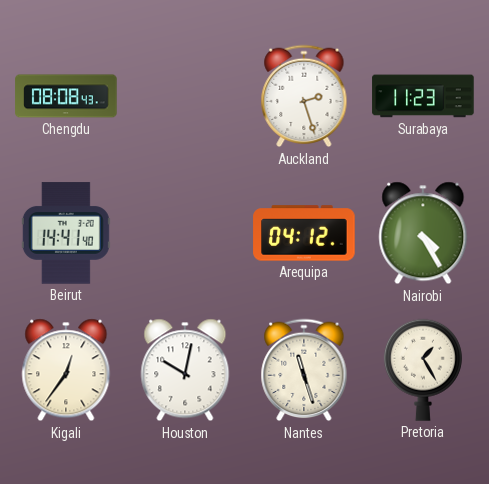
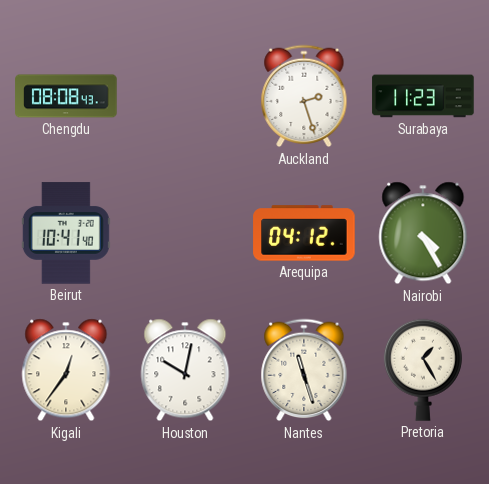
Beirut: 14:41 -> 10:41 (66, 233)
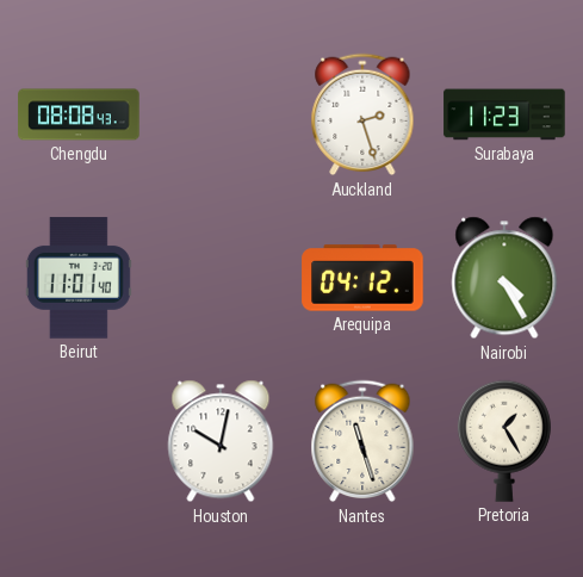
Beirut: 10:41 -> 11:01 (79, 278)
Kigali: 12:36 -> none (66, 370)
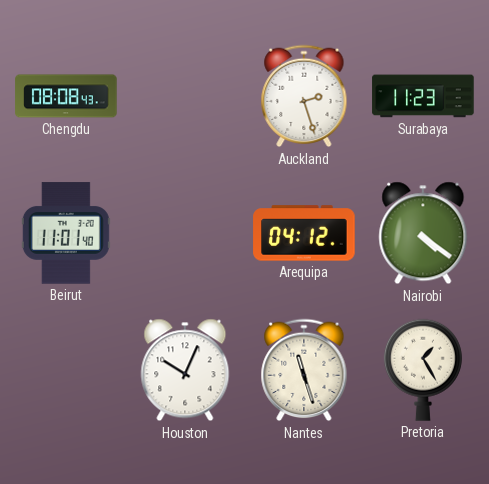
Nairobi: 4:25 -> 4:21 (423, 233)
Houston: 10:02 -> 10:04 (185, 370)
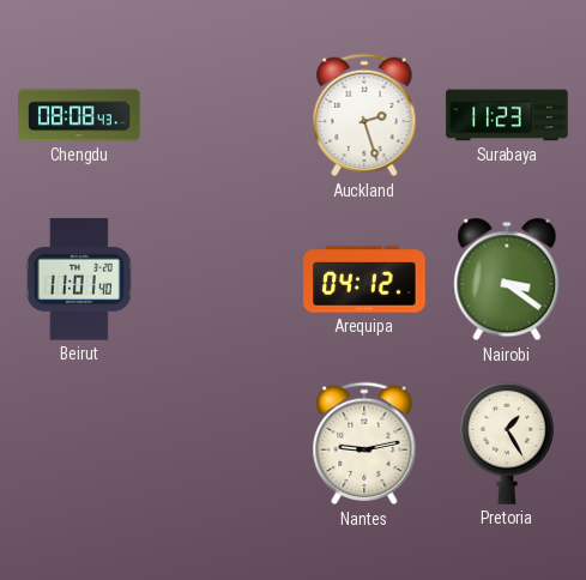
Nairobi: 4:21 -> 3:21 (507, 279)
Houston: 10:04 -> none (185, 370)
Nantes: 11:27 -> 9:13 (364, 443)
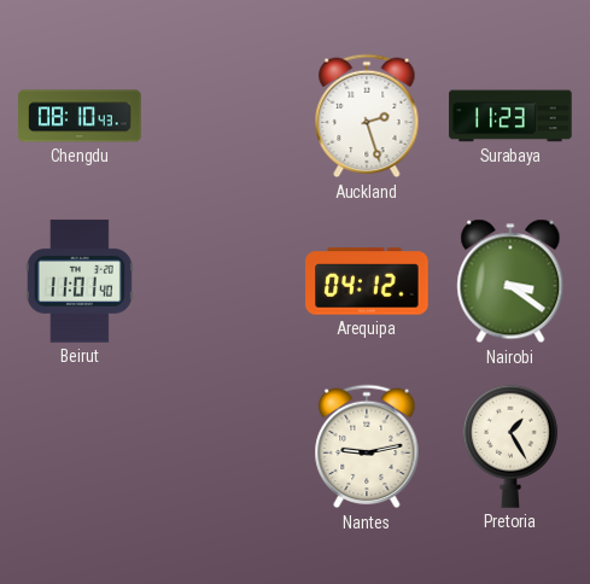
Chengdu: 08:08 -> 08:10 (80, 116)
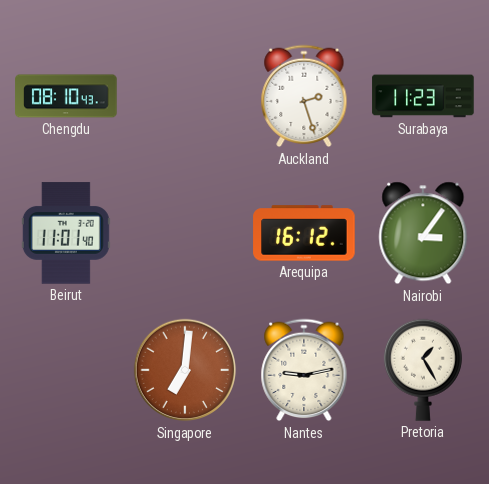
Arequipa: 04:12 -> 16:12 (304, 233)
Nairobi: 3:21 -> 3:06 (423, 233)
Singapore: none -> 7:01 (185, 370)
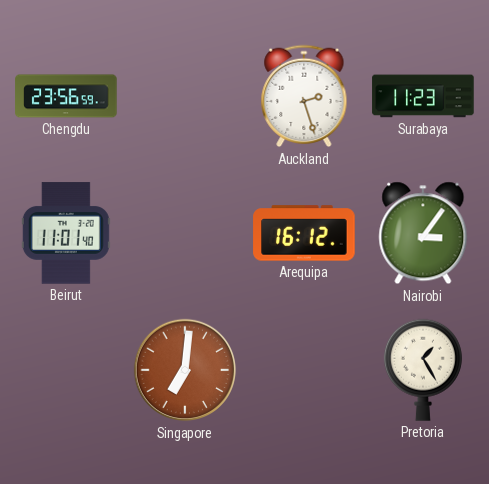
Chengdu: 08:10 -> 23:56 (66, 96)
Nantes: 9:13 -> none (304, 370)
